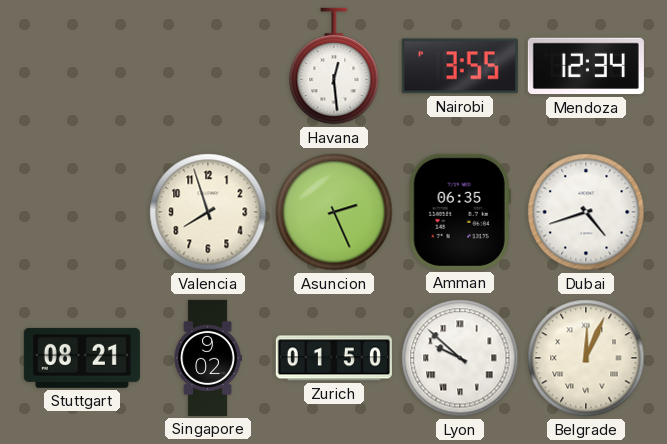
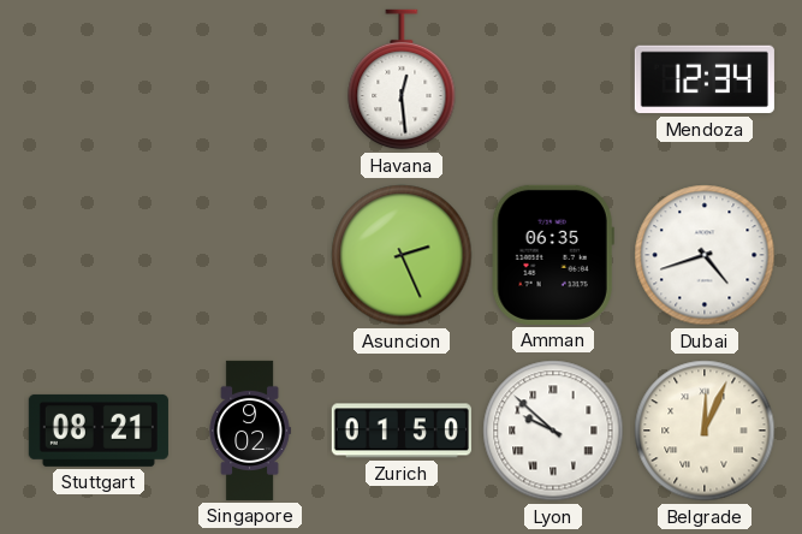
Nairobi: 3:55 -> none (460, 66)
Valencia: 7:57 -> none (208, 212)
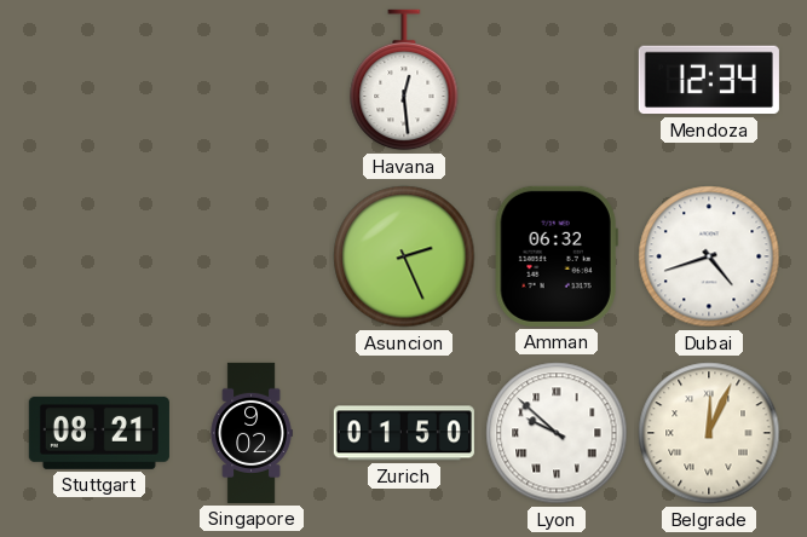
Amman: 06:35 -> 06:32 (557, 256)
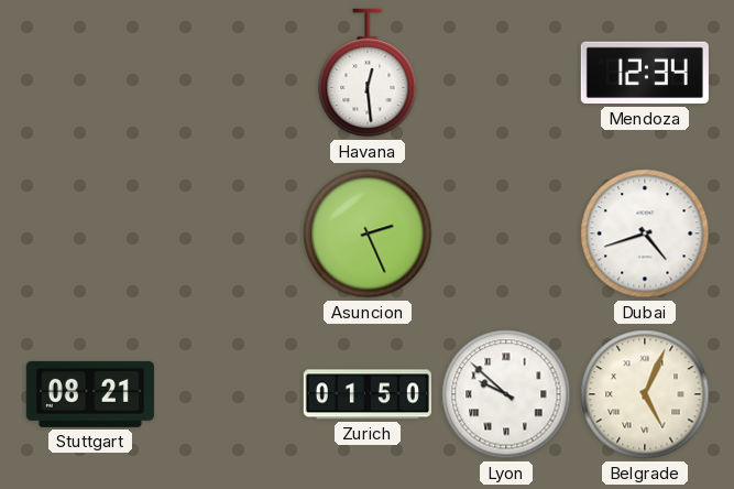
Amman: 06:32 -> none (557, 256)
Singapore: 9:02 -> none (252, 433)
Belgrade: 12:04 -> 5:04 (645, 394)
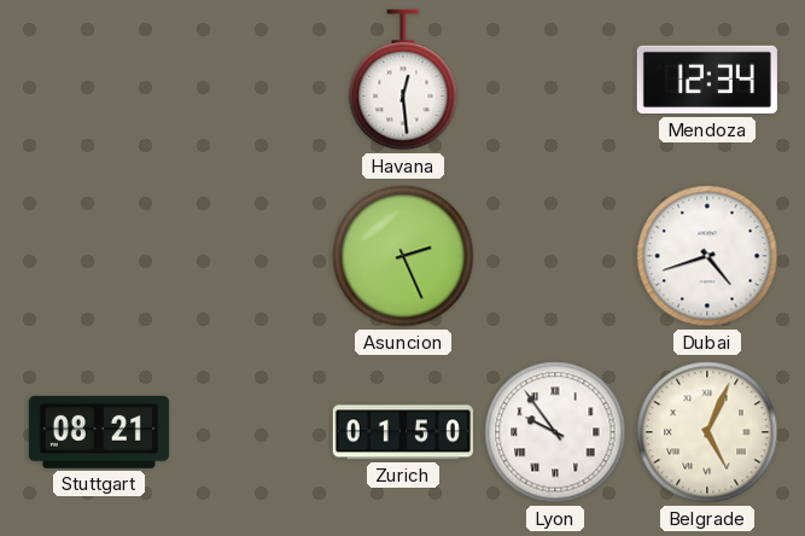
Lyon: 9:52 -> 9:54 (555, 432)
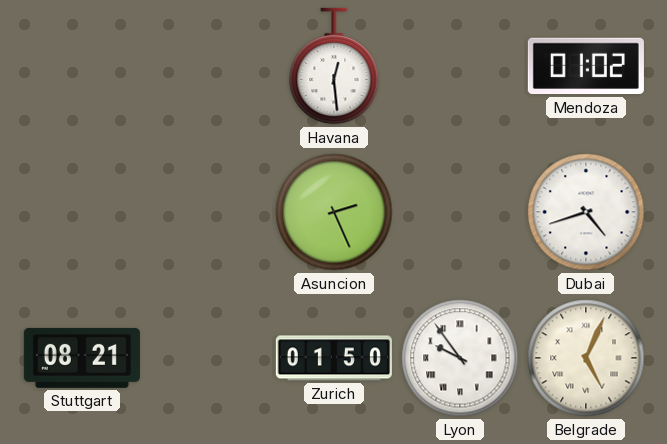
Mendoza: 12:34 -> 01:02 (586, 66)
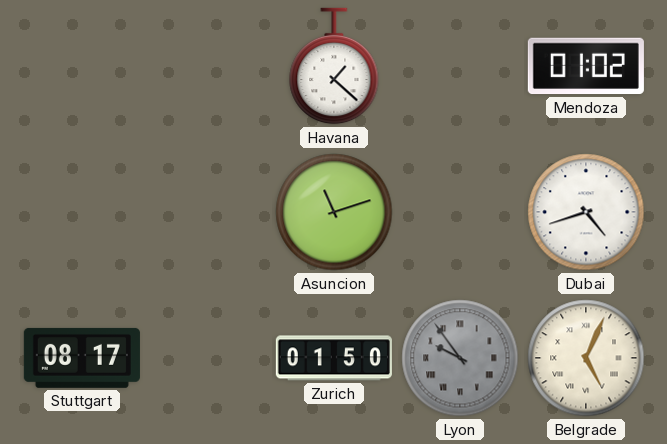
Havana: 12:29 -> 1:22 (334, 66)
Asuncion: 2:26 -> 11:12 (334, 212)
Stuttgart: 08:21 -> 08:17 (82, 358)
Lyon dial: white -> grey (460, 358)
